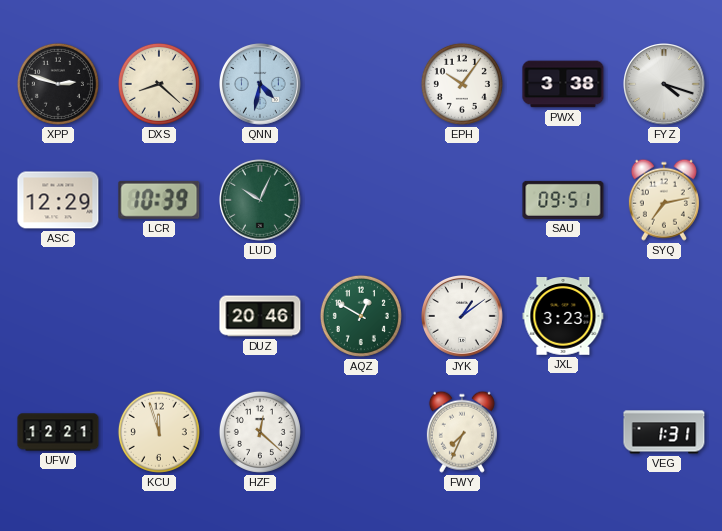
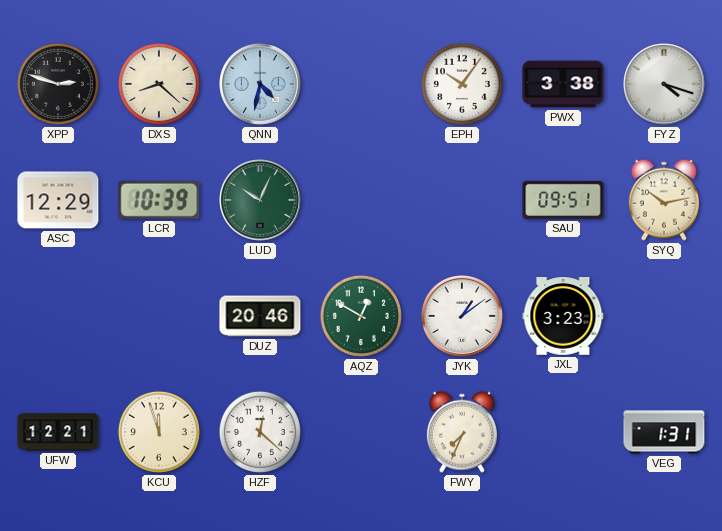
SYQ: 7:13 -> 10:13 (664, 200)
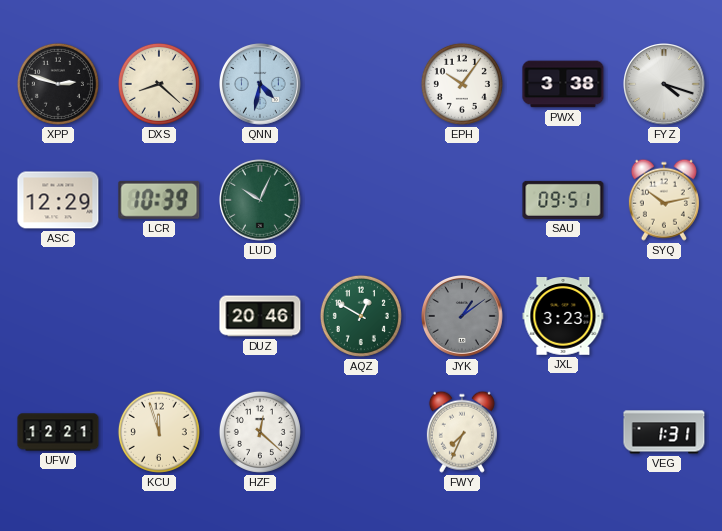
JYK dial: white -> grey (463, 317)
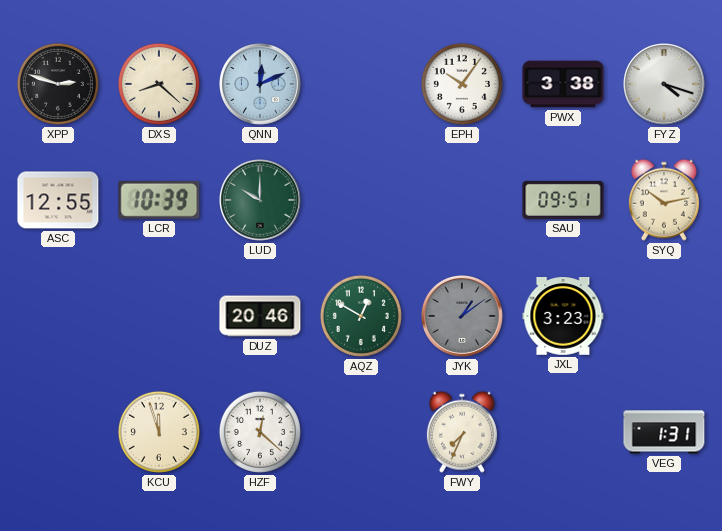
QNN: 4:32 -> 12:11 (261, 85)
ASC: 12:29 -> 12:55 (58, 200)
LUD: 10:04 -> 10:00 (261, 201)
UFW: 12:21 -> none (58, 432)
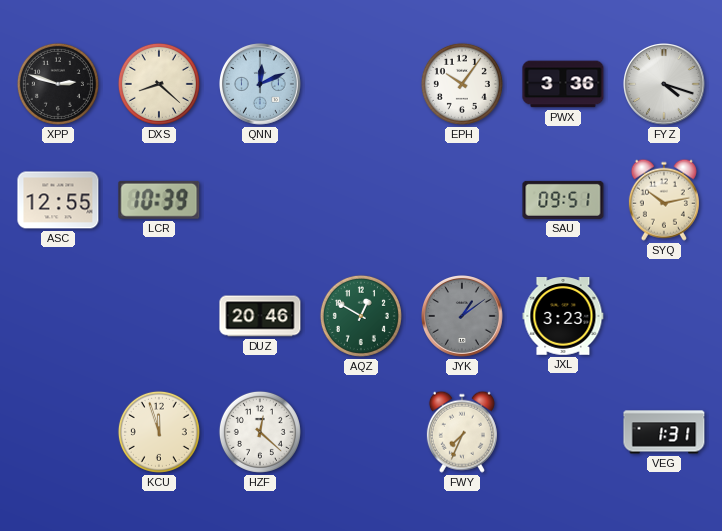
PWX: 3:38 -> 3:36 (563, 84)
LUD: 10:00 -> none (261, 201)
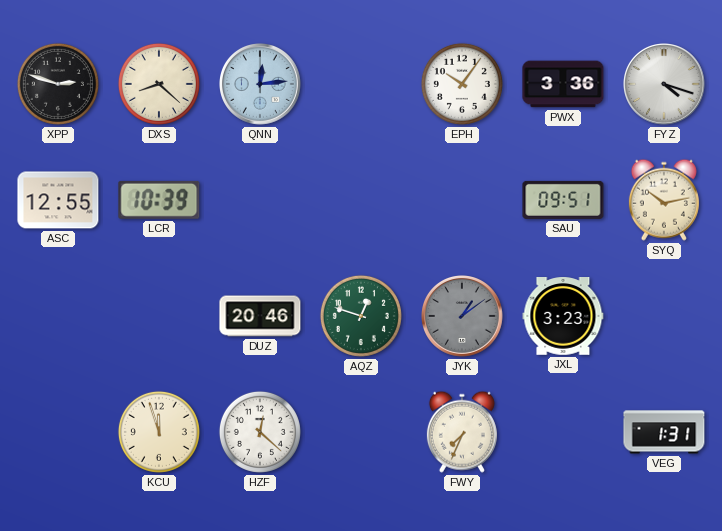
QNN: 12:11 -> 12:14 (261, 85)
AQZ: 12:50 -> 12:48 (361, 316)
